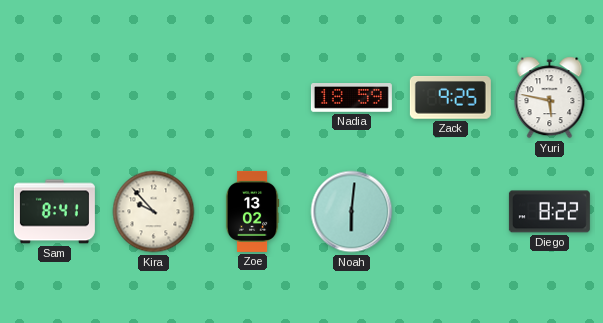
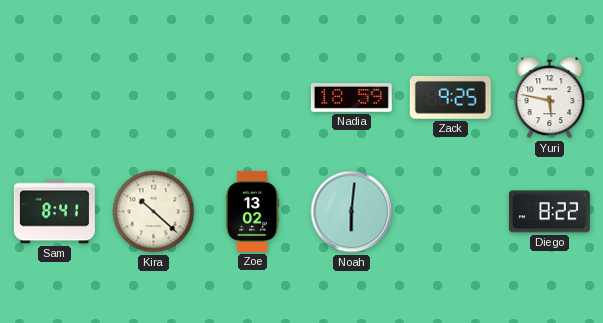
Kira: 9:53 -> 10:22 (154, 212)
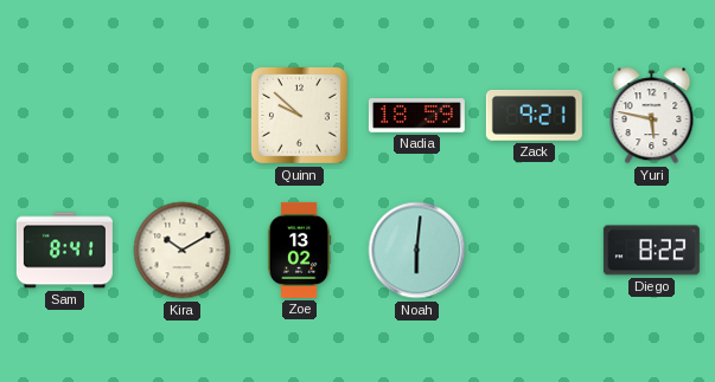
Quinn: none -> 9:52 (299, 115)
Zack: 9:25 -> 9:21 (534, 116)
Kira: 10:22 -> 10:10 (183, 251)
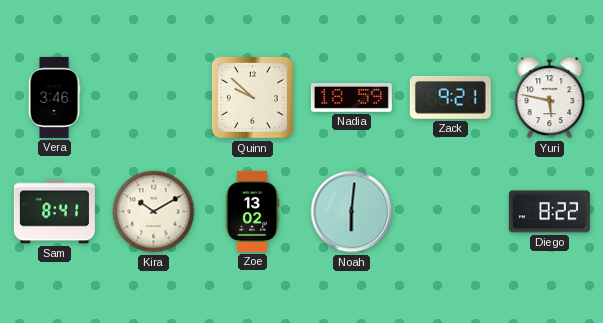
Vera: none -> 3:46 (54, 97)
